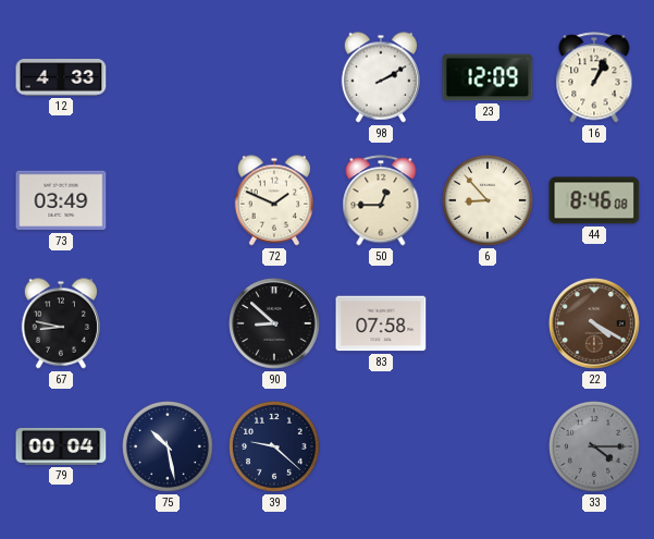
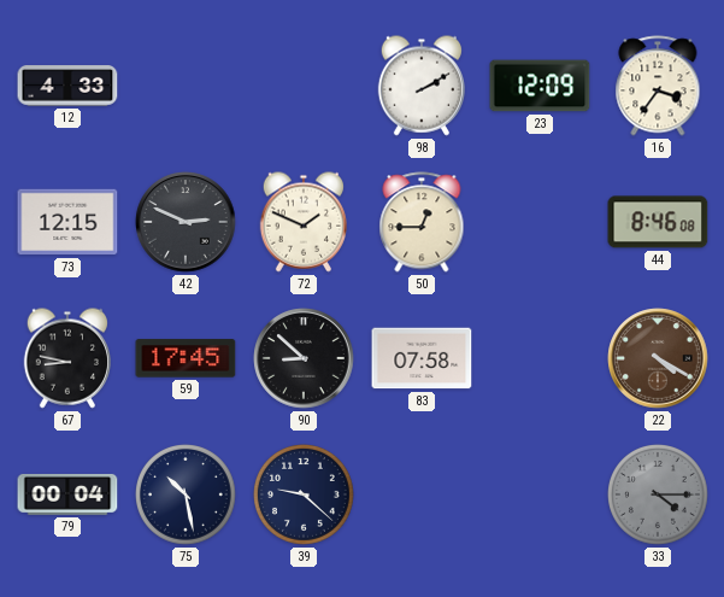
16: 1:04 -> 3:36 (658, 86)
73: 03:49 -> 12:15 (67, 222)
42: none -> 2:49 (186, 222)
6: 8:53 -> none (489, 201)
59: none -> 17:45 (186, 358)
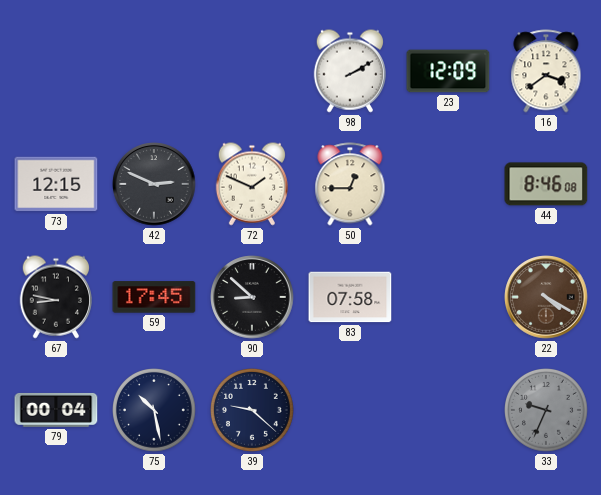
12: 4:33 -> none (67, 86)
16: 3:36 -> 3:39 (546, 71)
33: 4:15 -> 9:34 (547, 411)
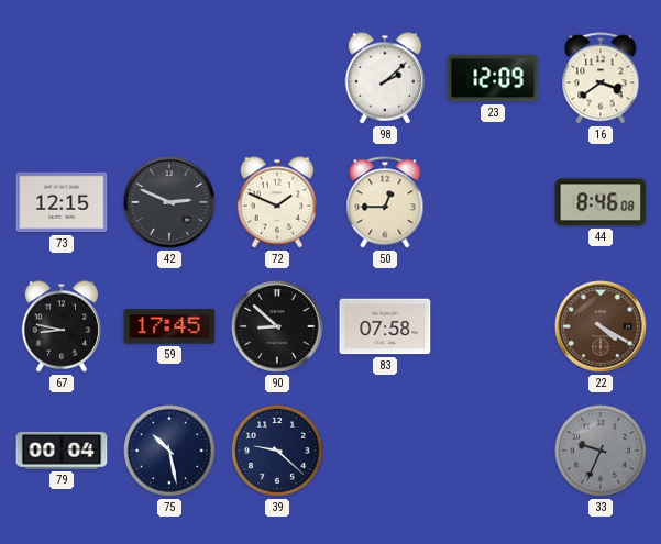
98: 2:10 -> 2:08 (384, 78)
